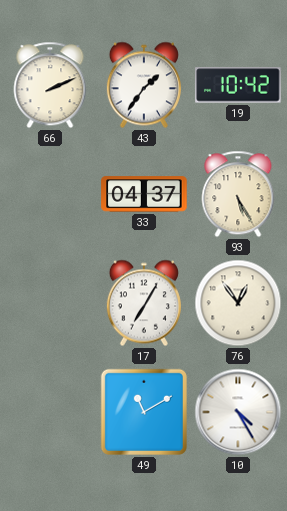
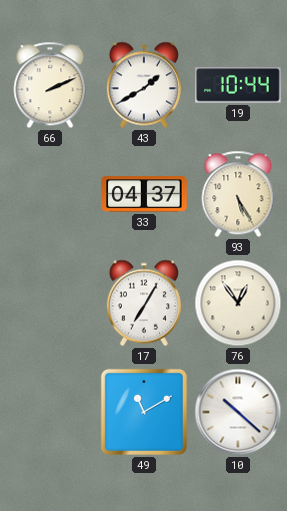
43: 1:36 -> 1:40 (144, 85)
19: 10:42 -> 10:44 (238, 85)
10: 4:25 -> 10:22 (238, 412)
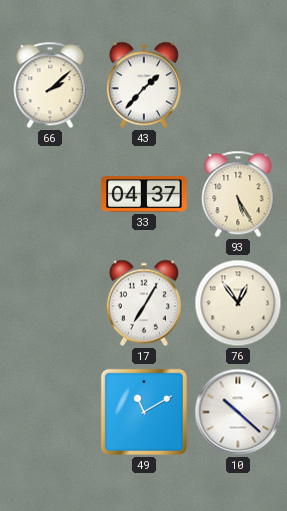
66: 2:11 -> 2:08 (50, 85)
43: 1:40 -> 1:37 (144, 85)
19: 10:44 -> none (238, 85)
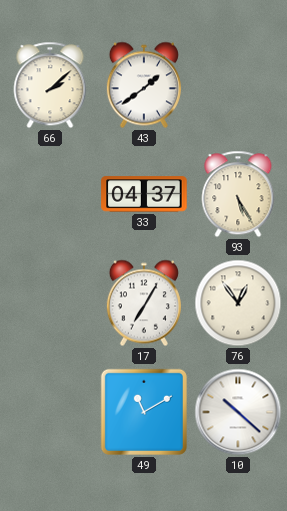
43: 1:37 -> 1:39 (144, 85)
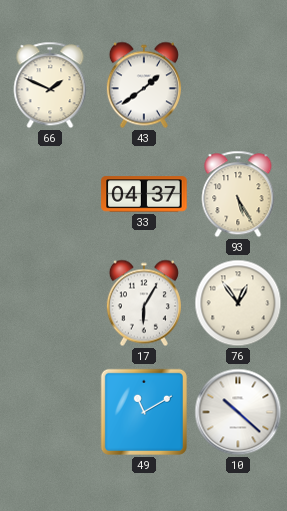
66: 2:08 -> 1:49 (50, 85)
17: 7:05 -> 6:05 (144, 303)
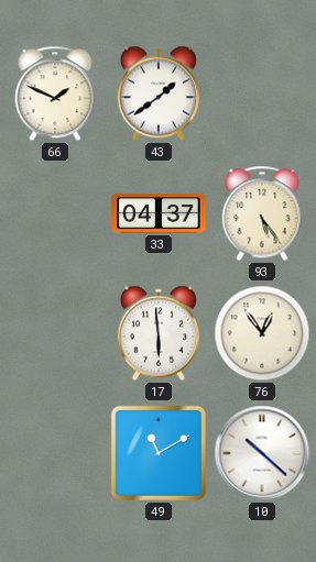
93: 5:25 -> 5:24 (262, 213)
17: 6:05 -> 5:59 (159, 333)
